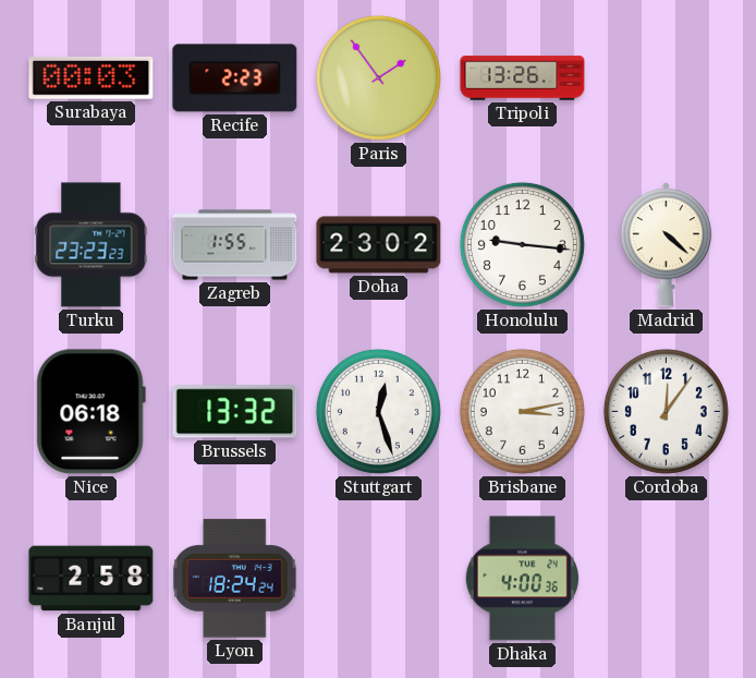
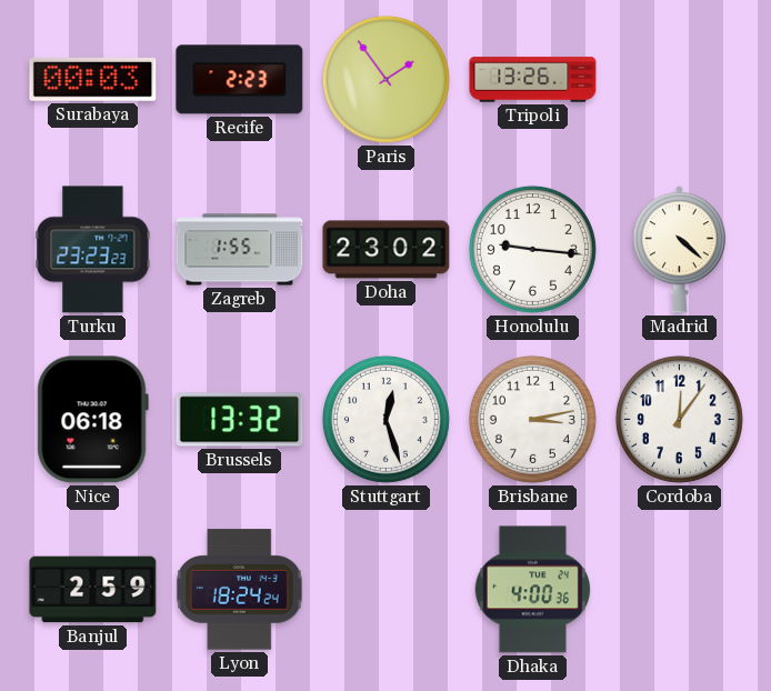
Banjul: 2:58 -> 2:59 (93, 590)
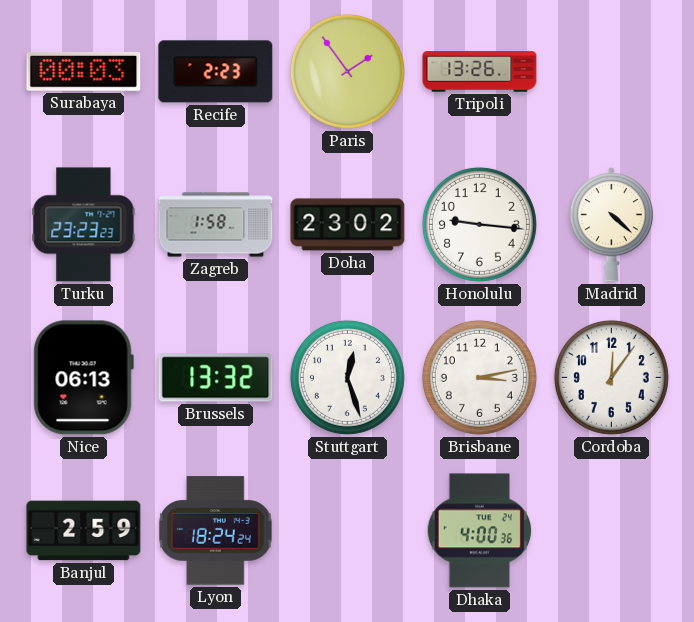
Zagreb: 1:55 -> 1:58 (216, 225)
Nice: 06:18 -> 06:13 (83, 378)
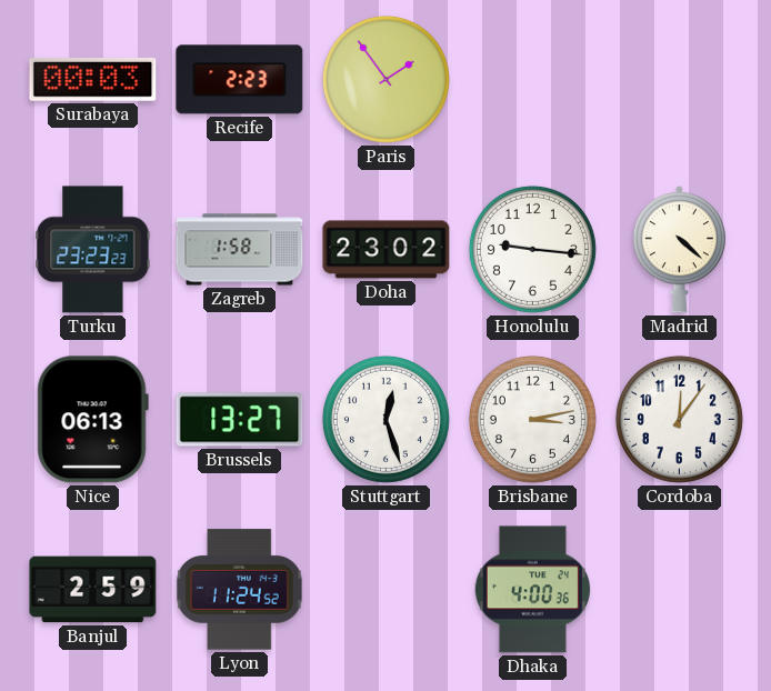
Tripoli: 13:26 -> none (480, 72)
Brussels: 13:32 -> 13:27 (240, 420)
Lyon: 18:24 -> 11:24 (240, 590)
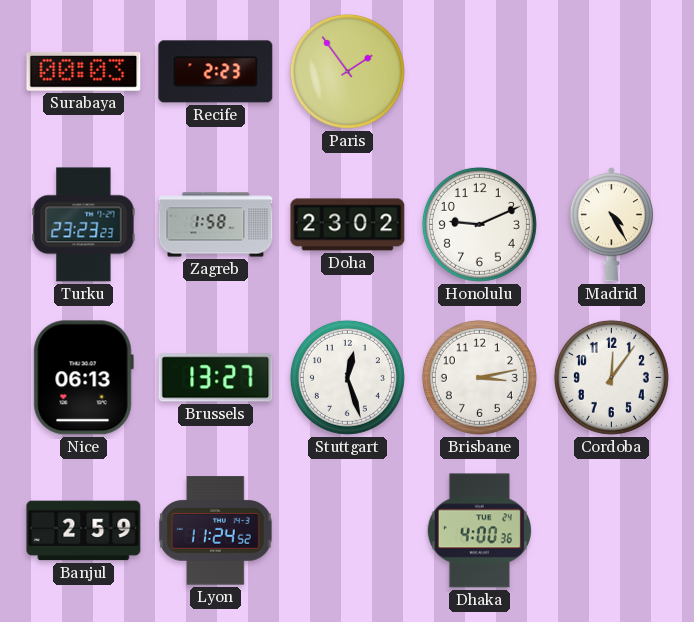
Honolulu: 9:16 -> 9:11 (479, 224)
Madrid: 4:22 -> 4:25 (611, 225)
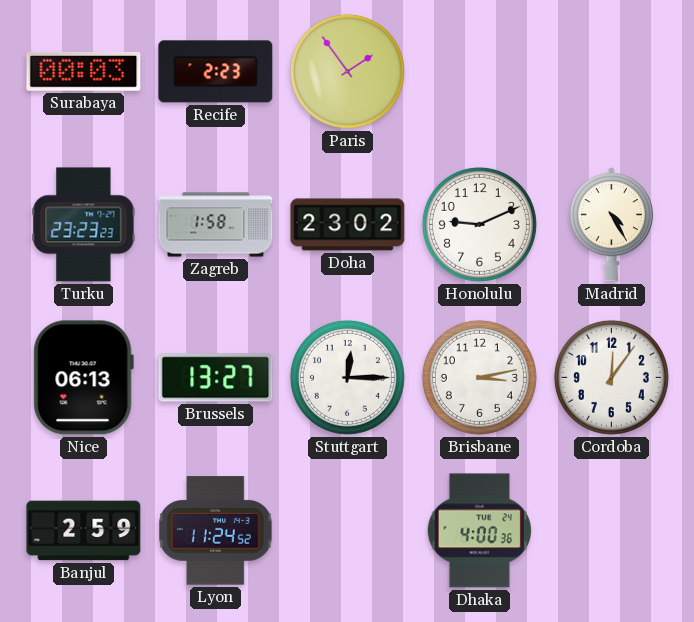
Stuttgart: 12:27 -> 12:15 (347, 377)
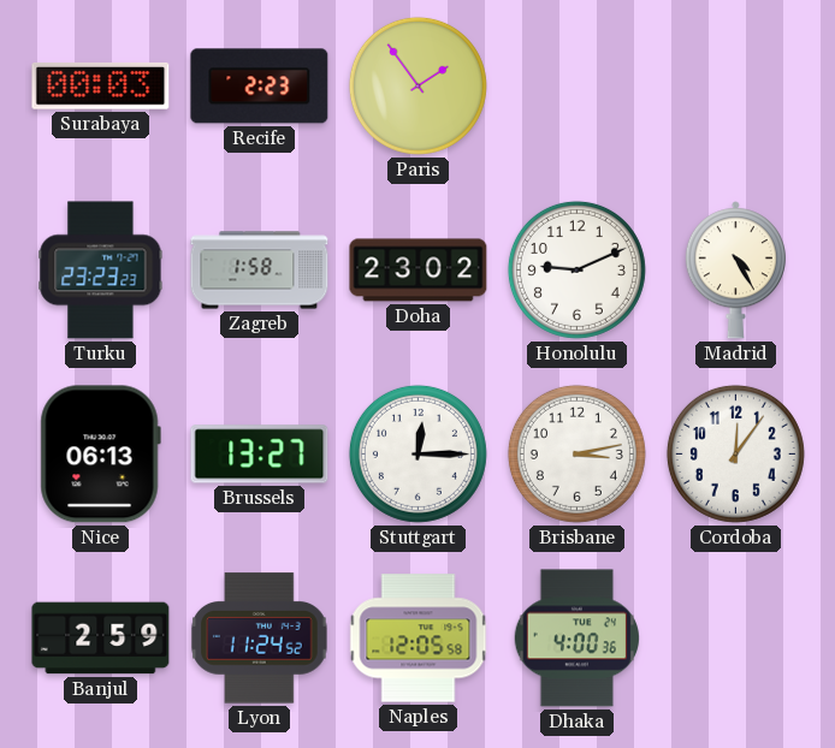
Naples: none -> 12:05 (419, 639)
